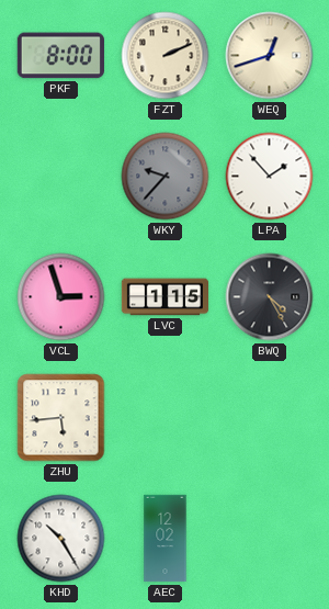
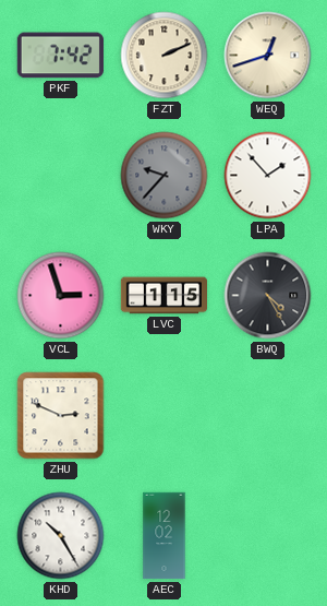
PKF: 8:00 -> 7:42 (60, 56)
ZHU: 5:44 -> 2:49 (61, 416)
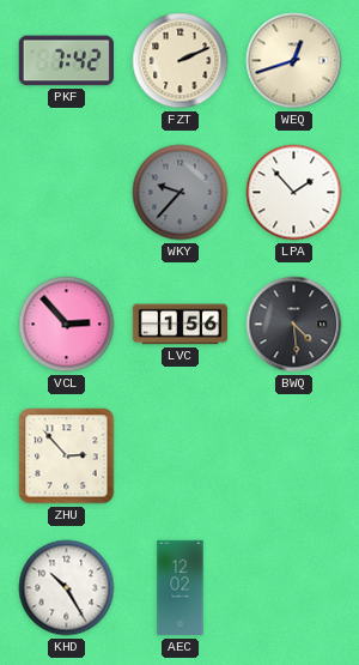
VCL: 2:57 -> 2:53 (67, 325)
LVC: 1:15 -> 1:56 (180, 325)
BWQ: 4:25 -> 4:29 (294, 325)
ZHU: 2:49 -> 2:53 (67, 457)
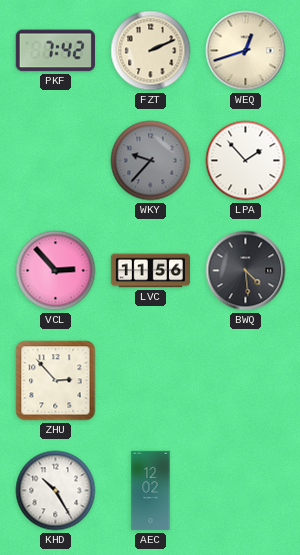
LVC: 1:56 -> 11:56 (150, 271)
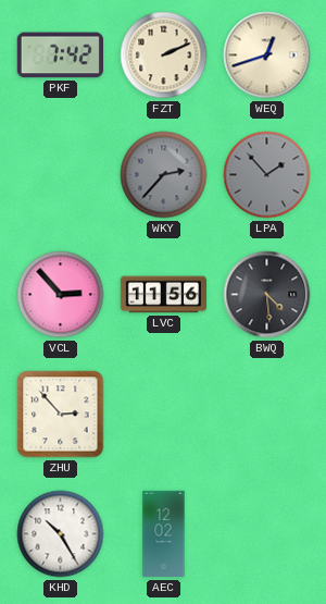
WKY: 9:37 -> 2:37 (164, 175)
LPA dial: white -> grey (267, 175)
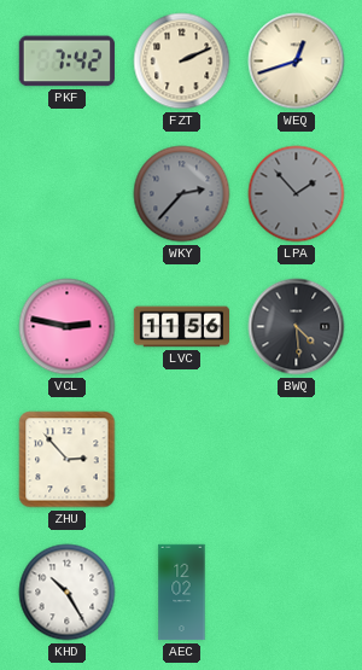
VCL: 2:53 -> 2:47 (68, 327)
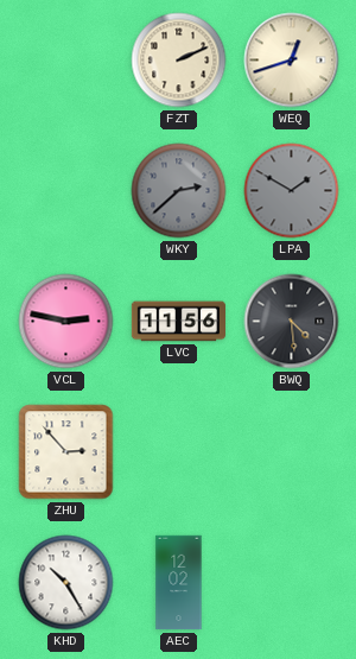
PKF: 7:42 -> none (66, 62)
WKY: 2:37 -> 2:38 (179, 191)
LPA: 1:53 -> 1:50 (292, 191)
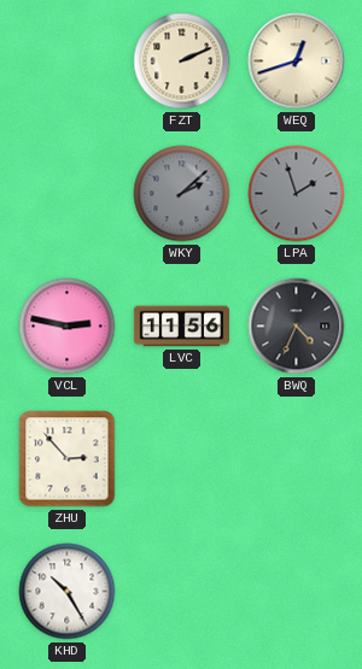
WKY: 2:38 -> 2:08 (182, 194)
LPA: 1:50 -> 1:57 (297, 194)
BWQ: 4:29 -> 4:34 (297, 327)
AEC: 12:02 -> none (179, 583)
